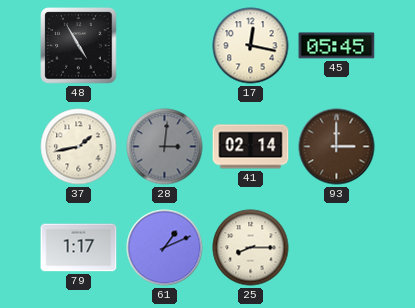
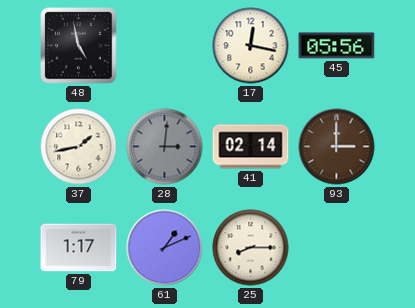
48: 4:55 -> 4:58 (79, 46)
45: 05:45 -> 05:56 (337, 46)
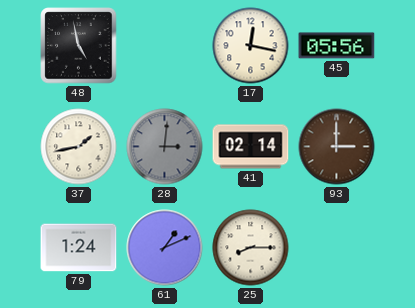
79: 1:17 -> 1:24 (79, 248)
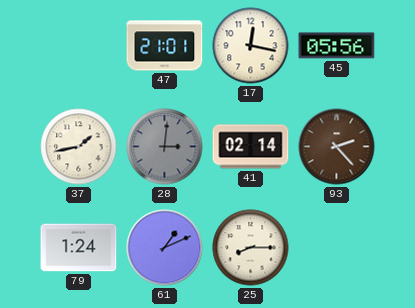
48: 4:58 -> none (79, 46)
47: none -> 21:01 (165, 46)
93: 3:00 -> 2:23 (337, 147)
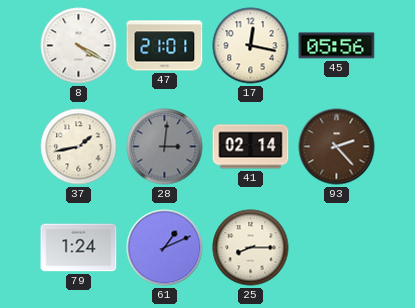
8: none -> 4:20 (79, 46)
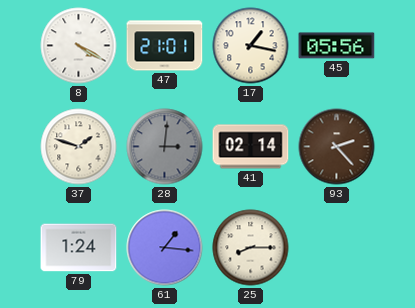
17: 12:17 -> 1:17 (251, 46)
37: 1:43 -> 1:48 (79, 147)
61: 1:11 -> 1:16 (165, 248)
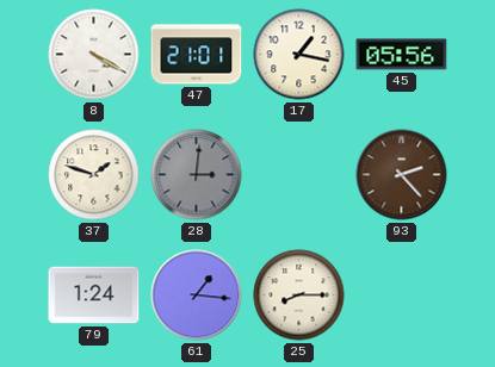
41: 02:14 -> none (251, 147)
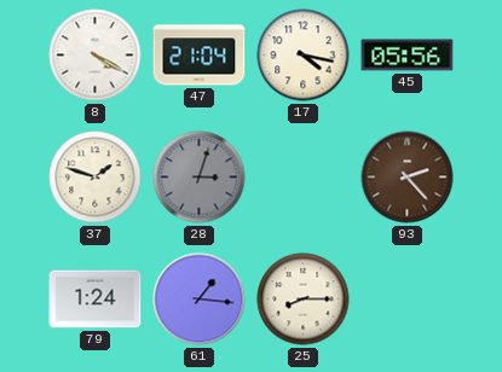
47: 21:01 -> 21:04 (200, 56)
17: 1:17 -> 4:17 (304, 56)
28: 3:01 -> 3:03 (200, 178)
